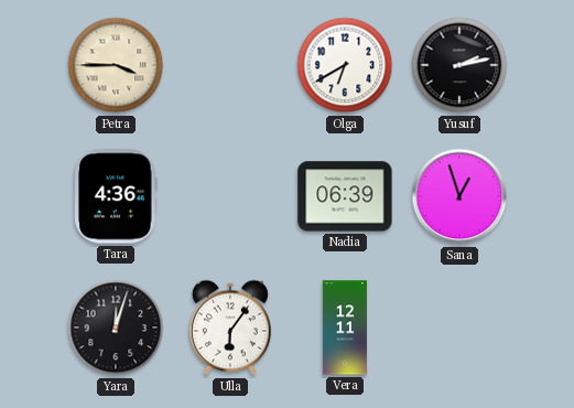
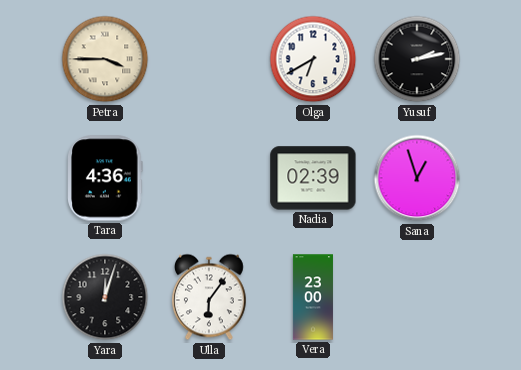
Nadia: 06:39 -> 02:39 (313, 178)
Vera: 12:11 -> 23:00 (313, 297)
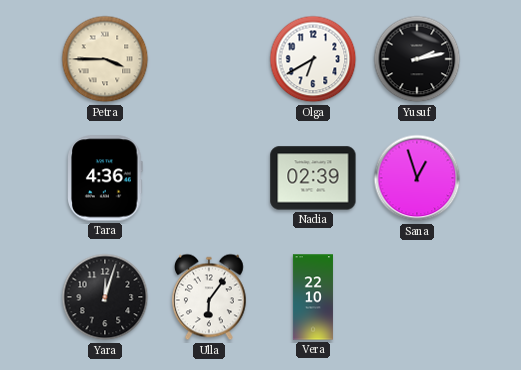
Vera: 23:00 -> 22:10 (313, 297)
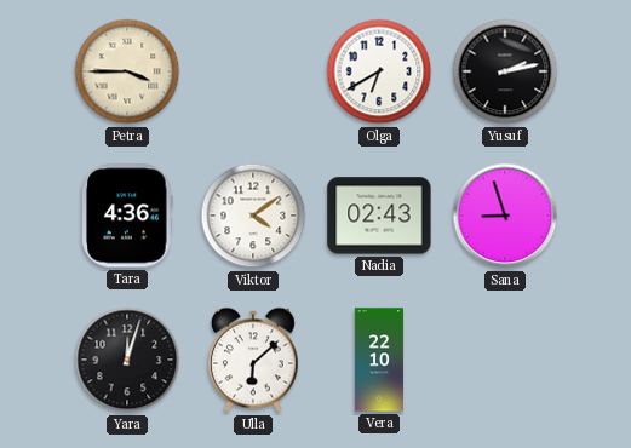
Viktor: none -> 4:09 (253, 216)
Nadia: 02:39 -> 02:43 (379, 216)
Sana: 12:57 -> 8:57 (505, 216)
Ulla: 6:06 -> 6:08 (253, 360)
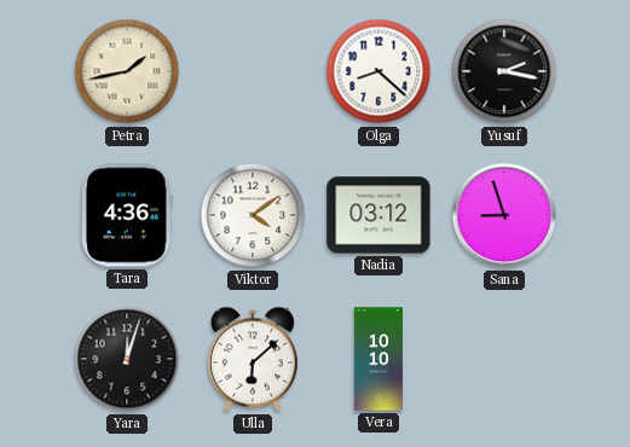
Petra: 3:45 -> 1:43 (127, 71)
Olga: 6:40 -> 8:22 (378, 71)
Yusuf: 2:13 -> 2:17 (504, 71)
Nadia: 02:43 -> 03:12 (378, 215)
Vera: 22:10 -> 10:10 (378, 359)
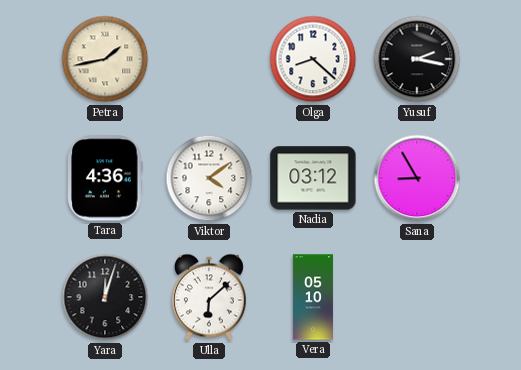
Sana: 8:57 -> 8:55 (417, 178)
Vera: 10:10 -> 05:10 (313, 297)
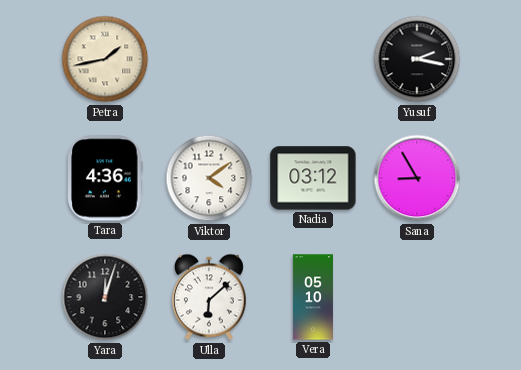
Olga: 8:22 -> none (313, 59)
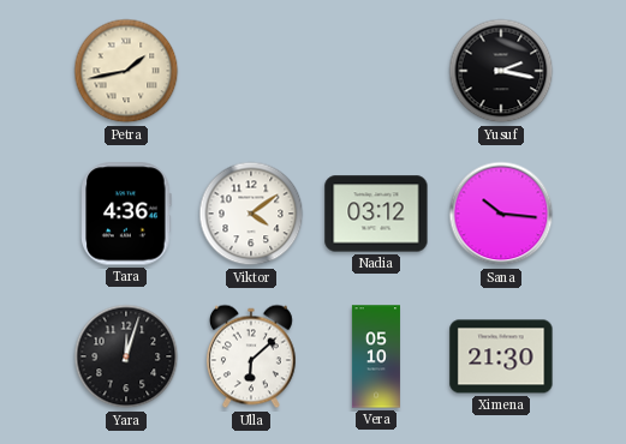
Sana: 8:55 -> 10:16 (501, 214)
Ximena: none -> 21:30 (501, 356)
